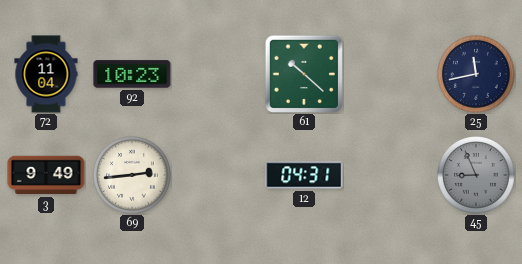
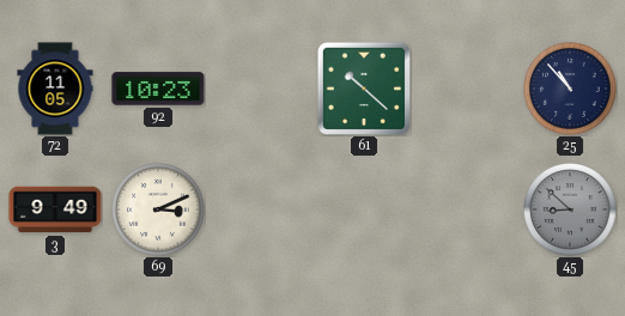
72: 11:04 -> 11:05 (55, 89)
25: 11:43 -> 10:53 (570, 89)
69: 2:44 -> 3:11 (158, 209)
12: 04:31 -> none (304, 175)
45: 8:56 -> 8:52 (570, 209)
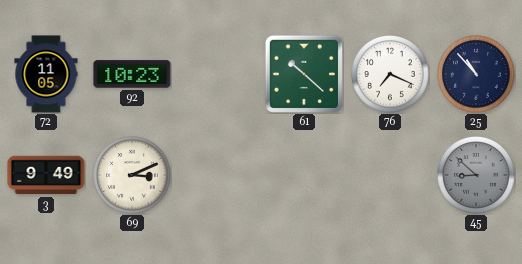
76: none -> 7:19 (390, 74)
